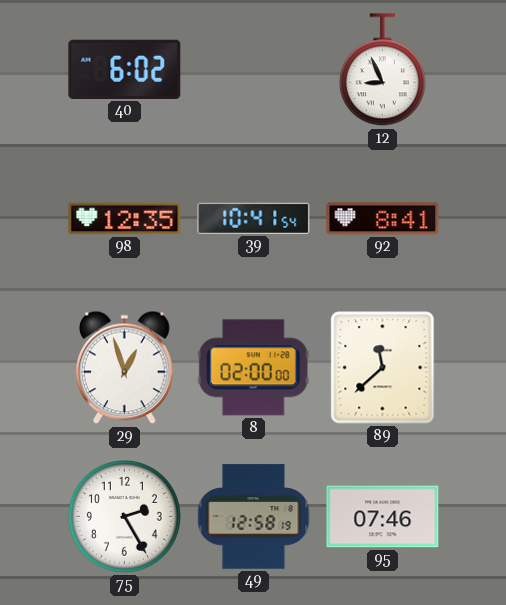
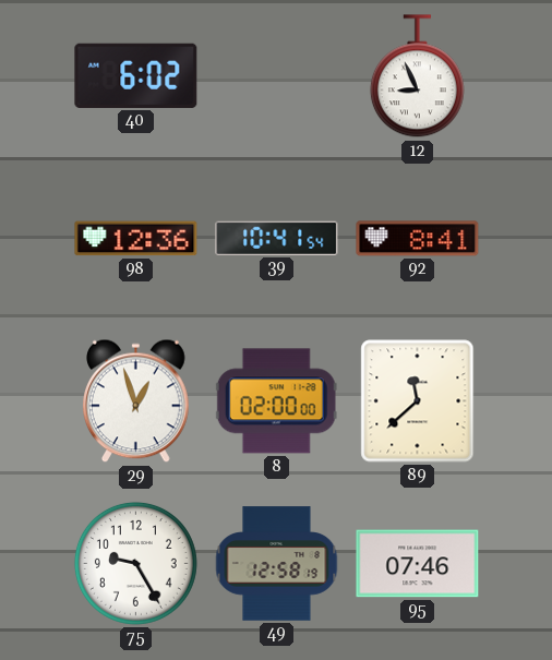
98: 12:35 -> 12:36 (136, 239)
75: 2:25 -> 9:25 (135, 563)
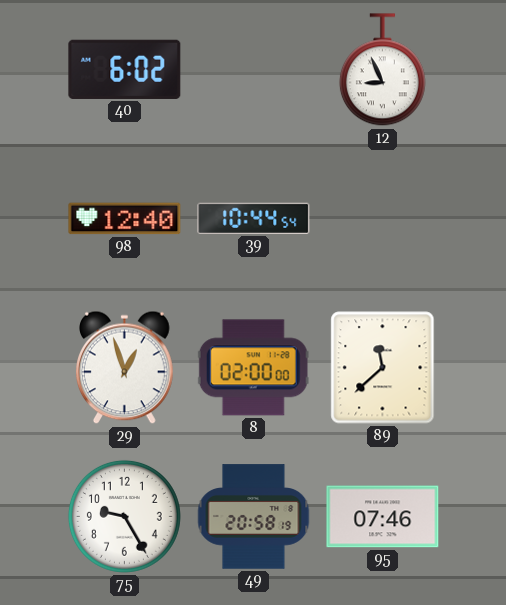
98: 12:36 -> 12:40 (125, 219)
39: 10:41 -> 10:44 (254, 218)
92: 8:41 -> none (418, 239)
49: 12:58 -> 20:58 (254, 517)
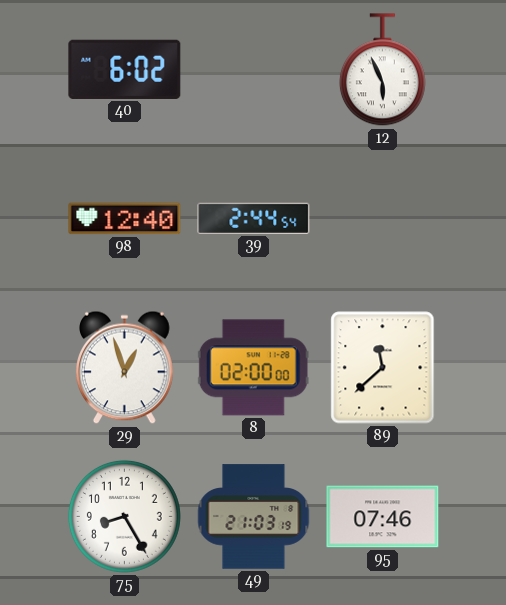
12: 8:56 -> 5:56 (382, 70)
39: 10:44 -> 2:44 (254, 218)
75: 9:25 -> 8:25 (124, 516)
49: 20:58 -> 21:03 (254, 517)
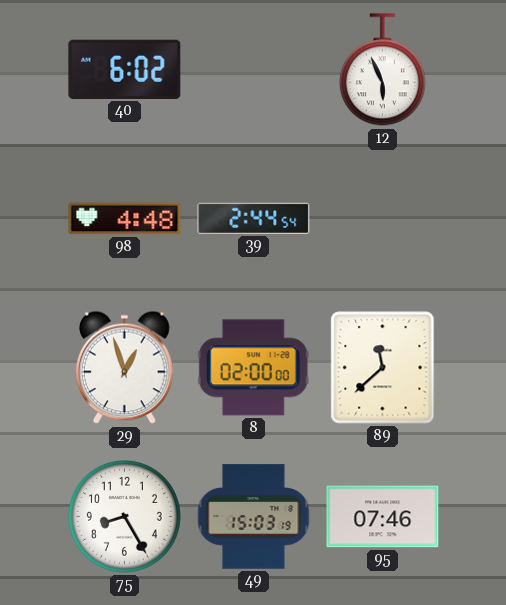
98: 12:40 -> 4:48 (125, 219)
49: 21:03 -> 15:03 (254, 517)
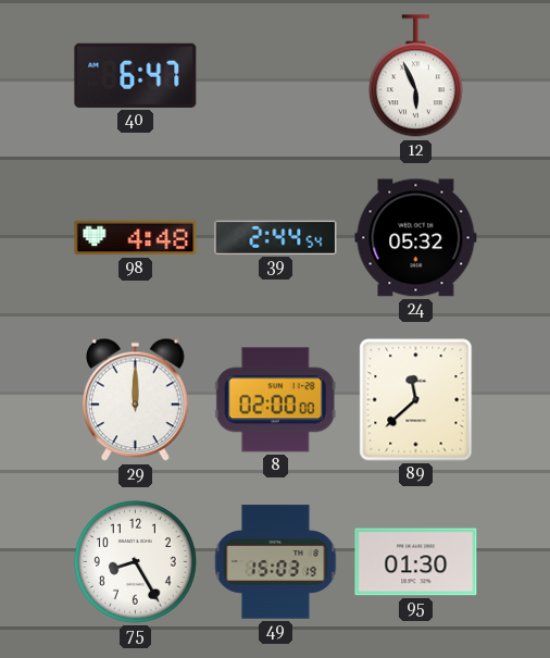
40: 6:02 -> 6:47 (136, 75)
24: none -> 05:32 (416, 238)
29: 12:57 -> 12:00 (136, 400)
95: 07:46 -> 01:30 (416, 562)
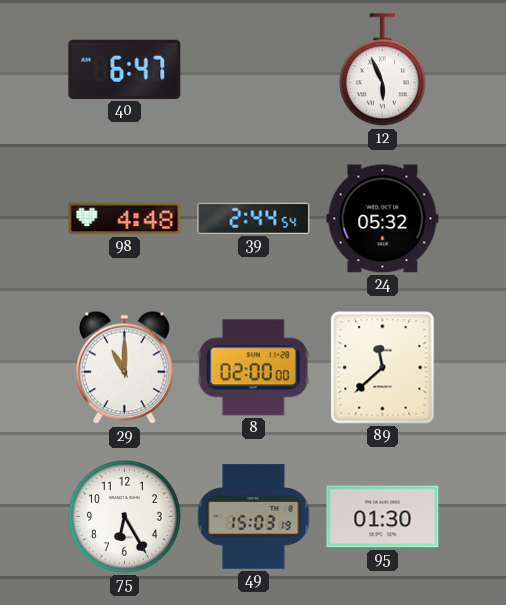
29: 12:00 -> 11:00 (125, 368)
75: 8:25 -> 6:25 (124, 516)
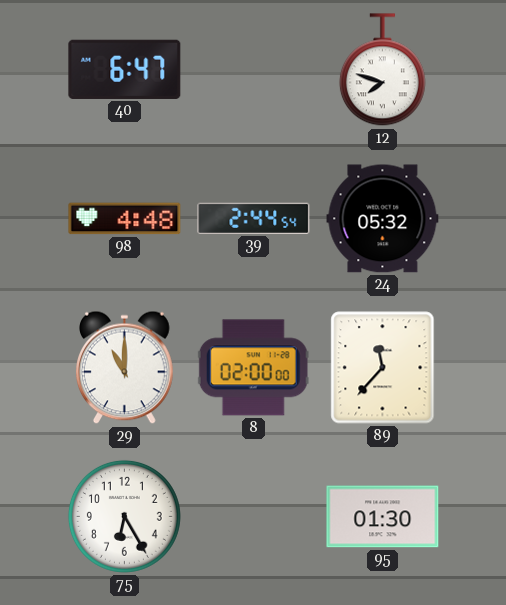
12: 5:56 -> 7:48 (382, 70)
89: 11:38 -> 11:37 (383, 368)
49: 15:03 -> none (254, 517)
